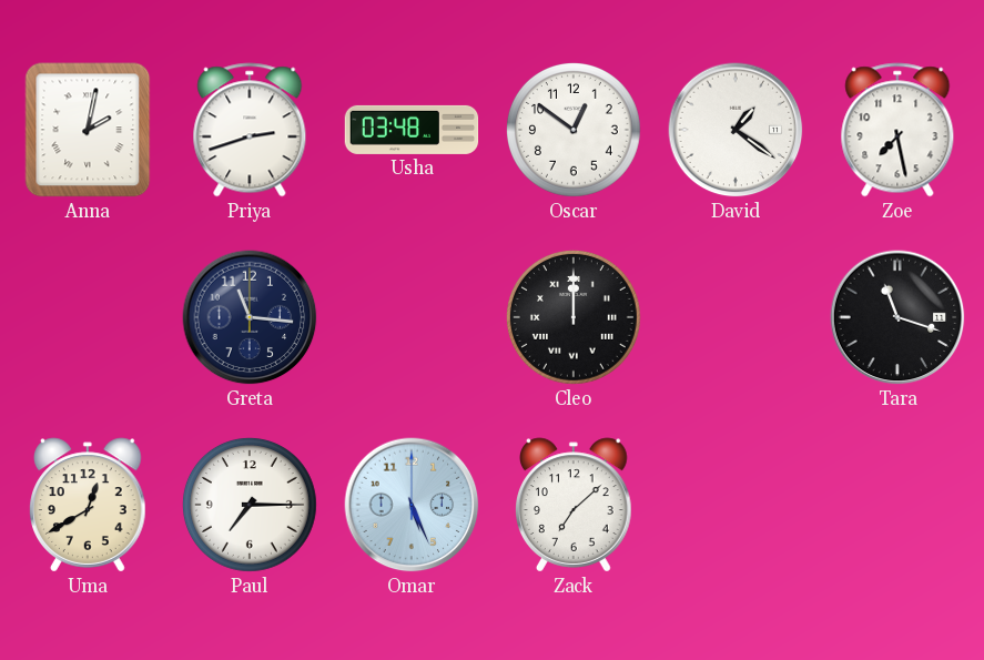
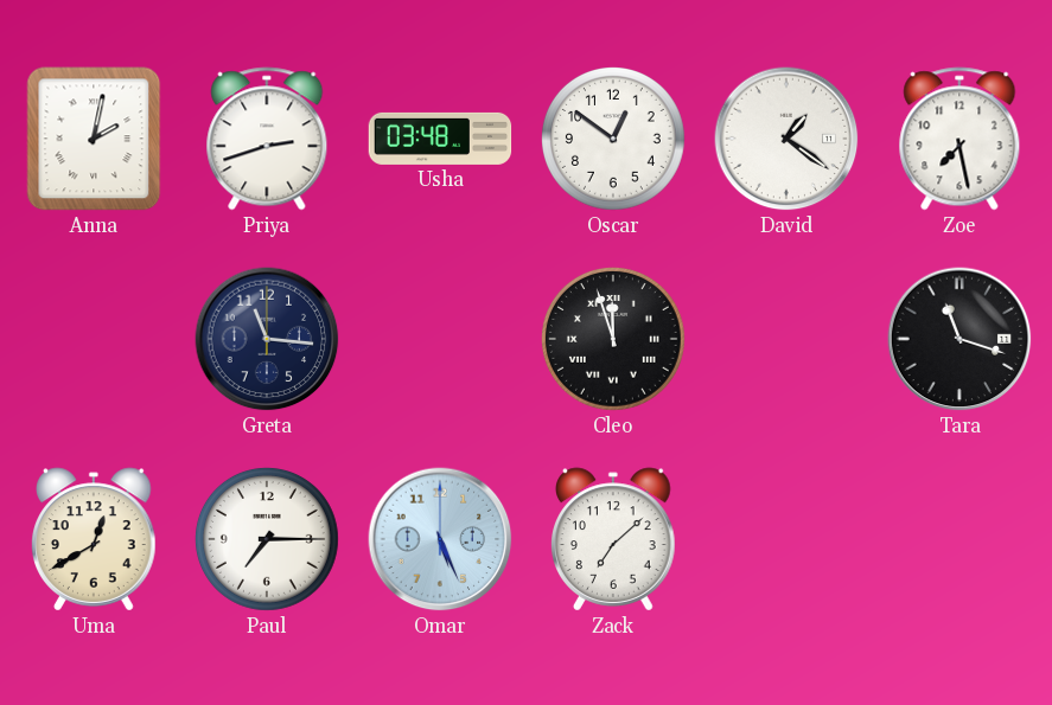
Cleo: 12:00 -> 11:57 (613, 339)
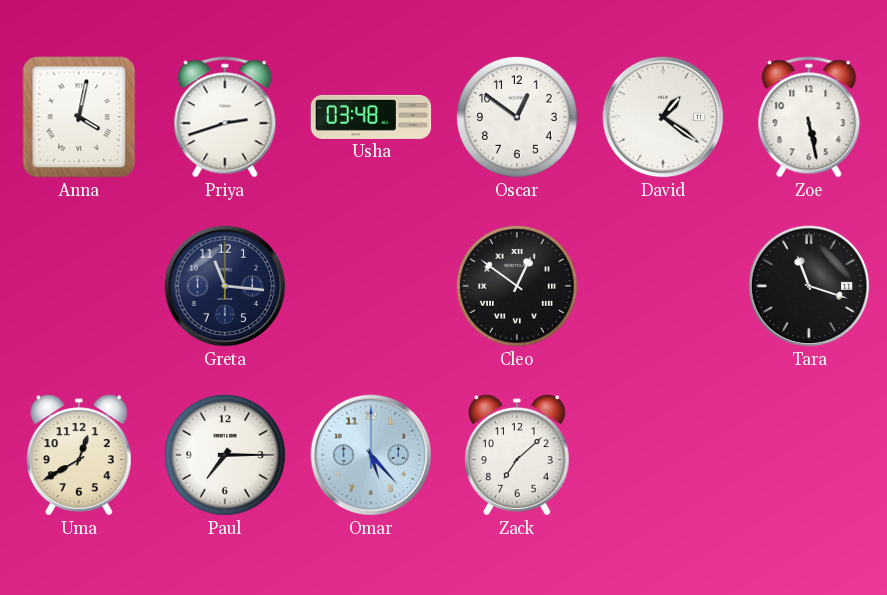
Anna: 2:02 -> 4:02 (79, 117)
Zoe: 7:28 -> 5:28 (809, 117)
Cleo: 11:57 -> 12:51 (517, 286)
Omar: 5:26 -> 5:23 (371, 455)
